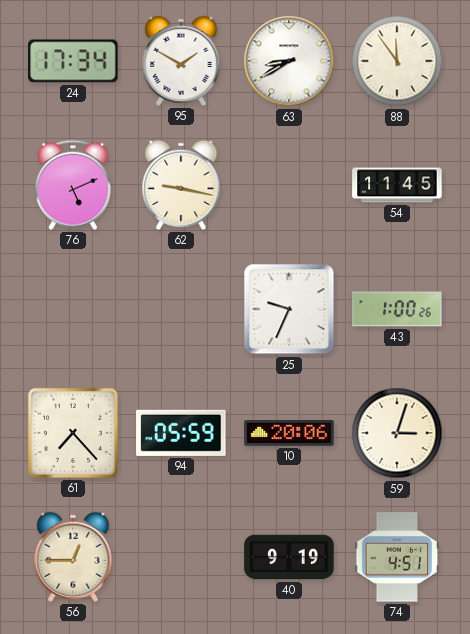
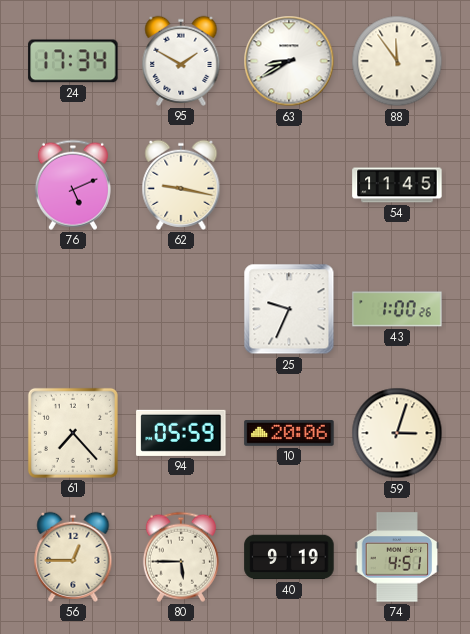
80: none -> 5:45 (181, 557)
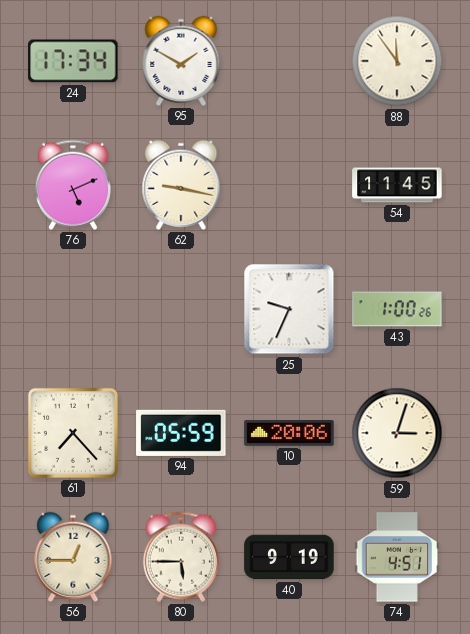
63: 8:40 -> none (289, 61)
